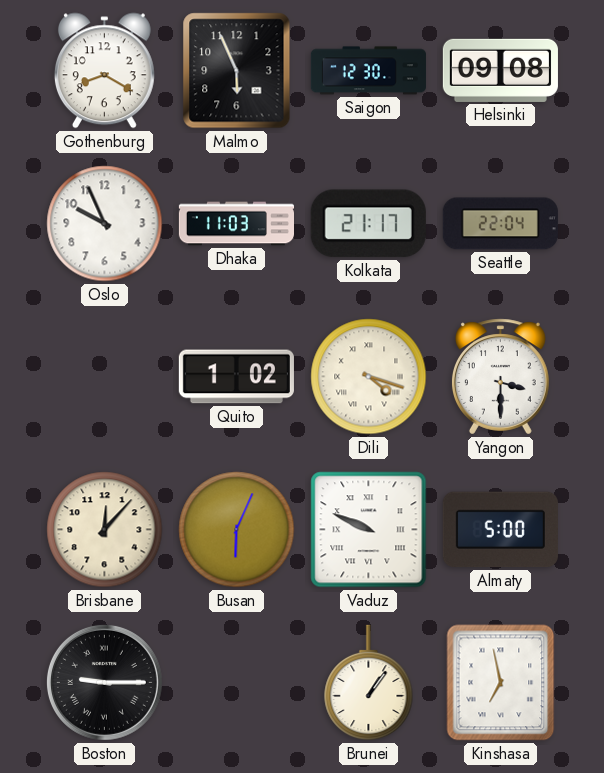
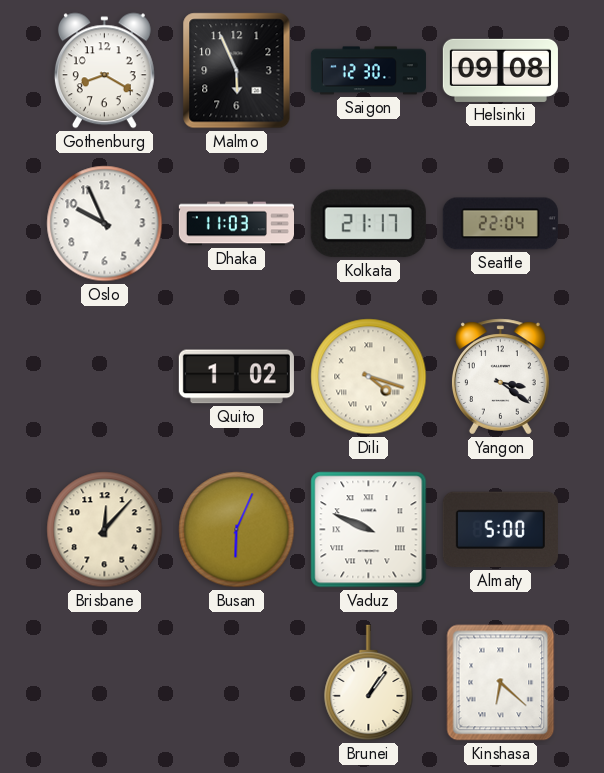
Yangon: 3:30 -> 3:21 (501, 377)
Boston: 9:15 -> none (104, 682)
Kinshasa: 6:58 -> 6:22 (501, 683)
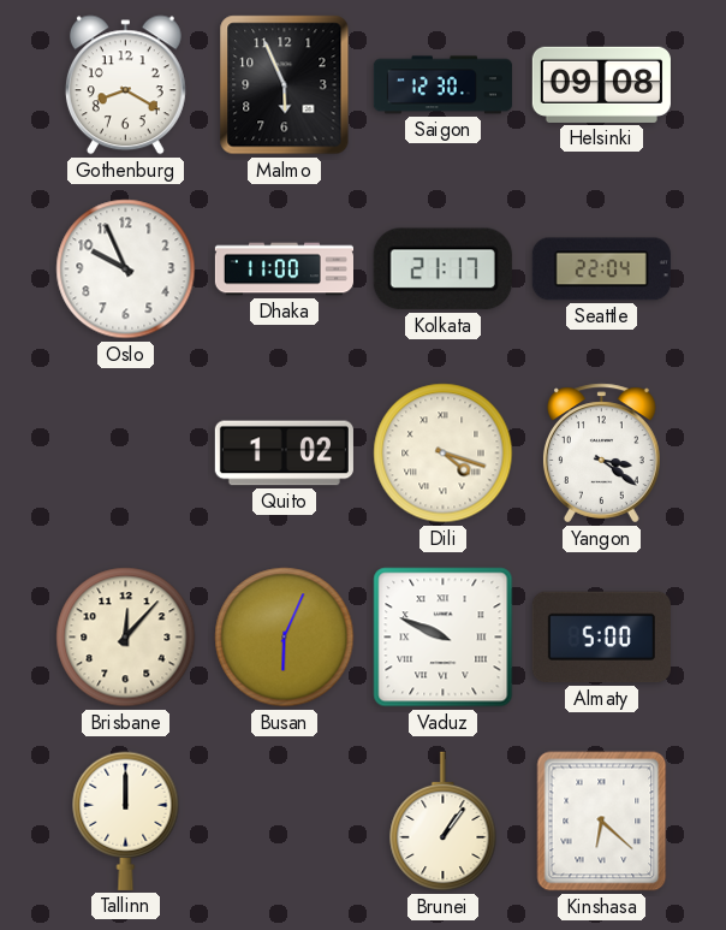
Dhaka: 11:03 -> 11:00 (284, 269)
Tallinn: none -> 12:00 (126, 821)
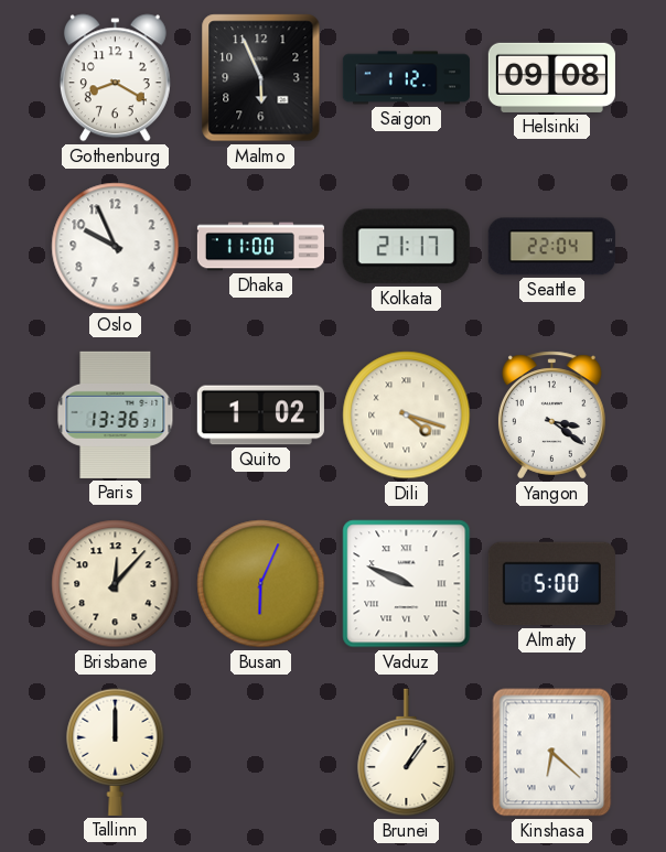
Saigon: 12:30 -> 1:12 (406, 78)
Paris: none -> 13:36 (116, 414)
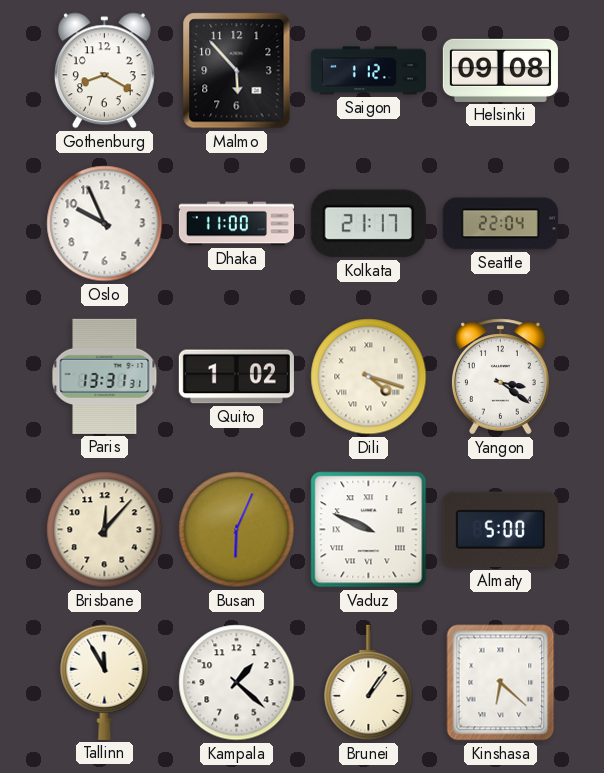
Malmo: 5:56 -> 5:53 (237, 71)
Paris: 13:36 -> 13:31 (105, 376)
Tallinn: 12:00 -> 11:55 (105, 682)
Kampala: none -> 1:22 (237, 683)
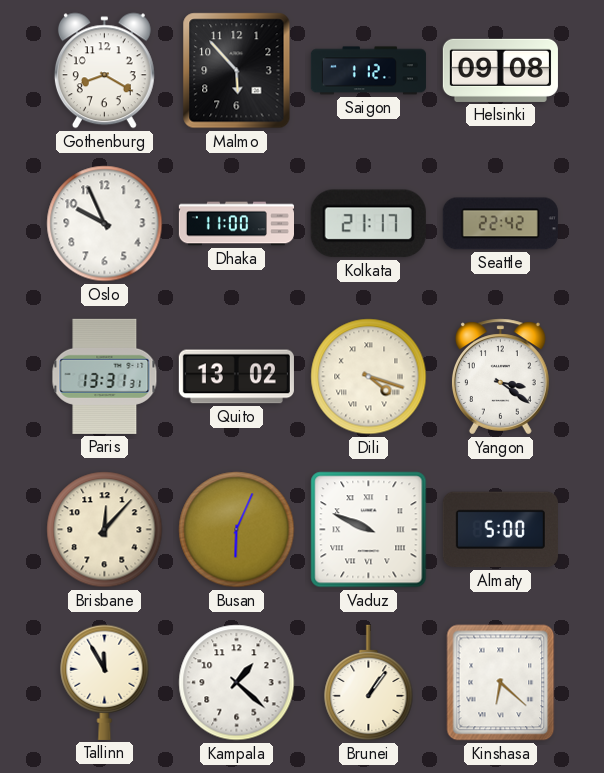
Seattle: 22:04 -> 22:42 (500, 224)
Quito: 1:02 -> 13:02 (236, 377)
